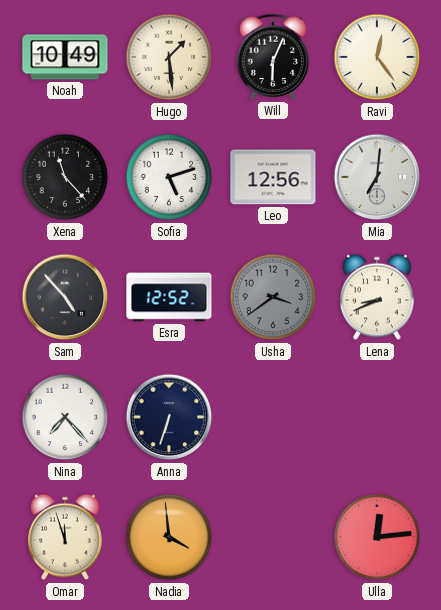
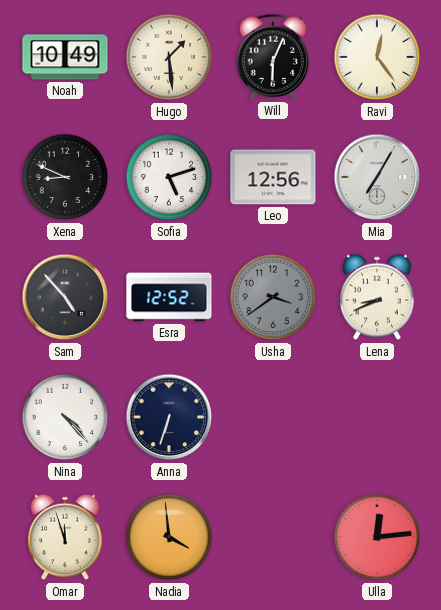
Xena: 11:23 -> 8:49 (65, 177)
Mia: 7:01 -> 7:05 (377, 177)
Nina: 7:23 -> 4:23 (65, 417)
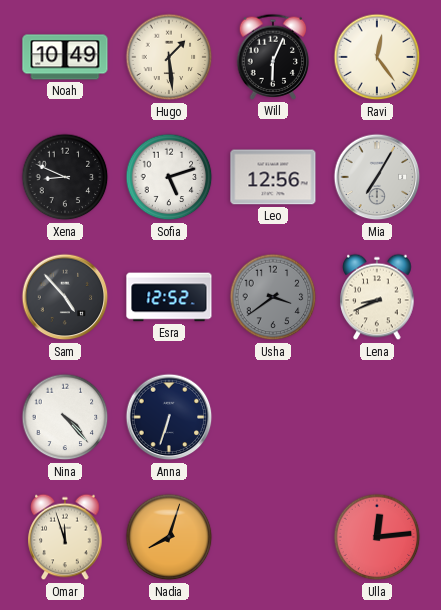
Nadia: 3:59 -> 8:03 (169, 537)
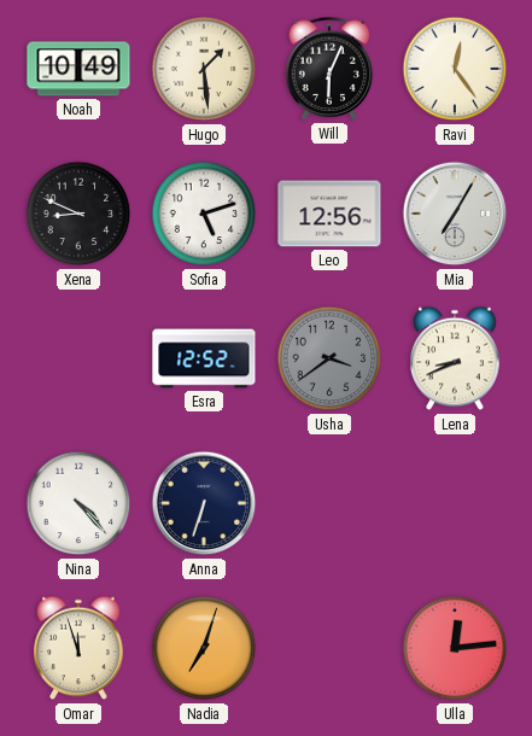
Sam: 4:53 -> none (65, 297)
Nadia: 8:03 -> 7:03 (204, 648)
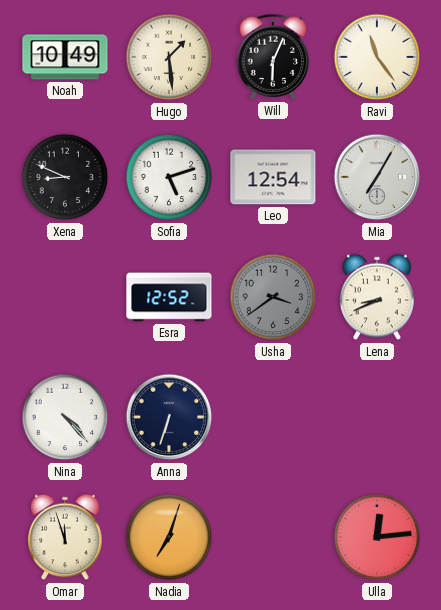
Ravi: 12:24 -> 11:24 (377, 57)
Leo: 12:56 -> 12:54 (273, 177)
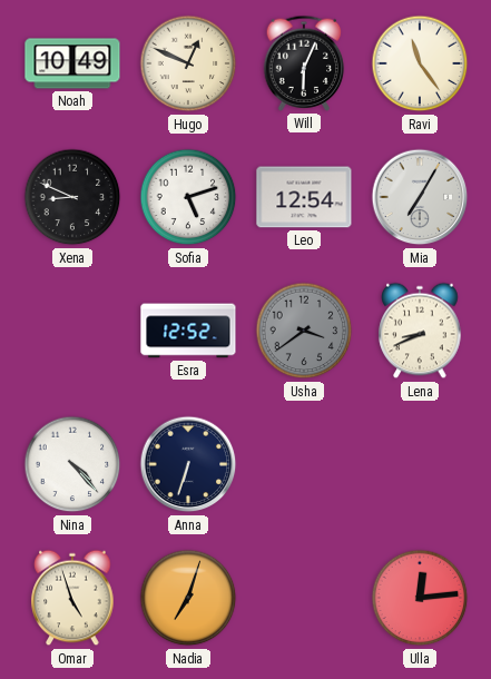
Hugo: 1:29 -> 12:49 (188, 63)
Omar: 11:57 -> 4:57 (72, 598)
